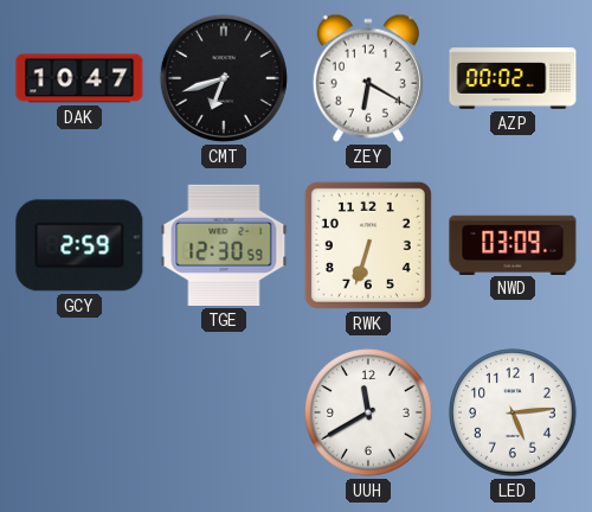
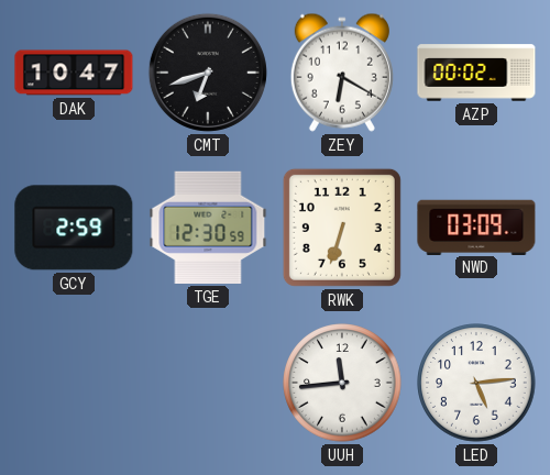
UUH: 11:40 -> 11:44 (342, 383)
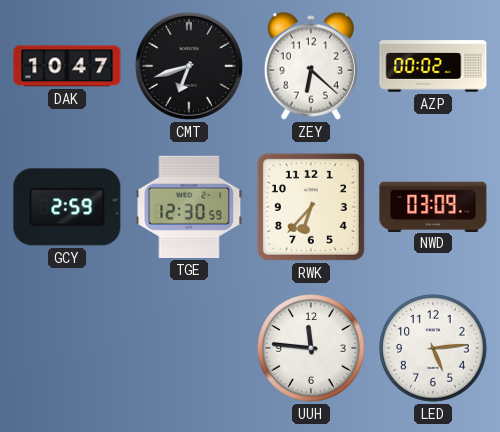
ZEY: 6:20 -> 6:22 (311, 66)
RWK: 6:33 -> 6:37 (311, 207)
UUH: 11:44 -> 11:46 (311, 348)
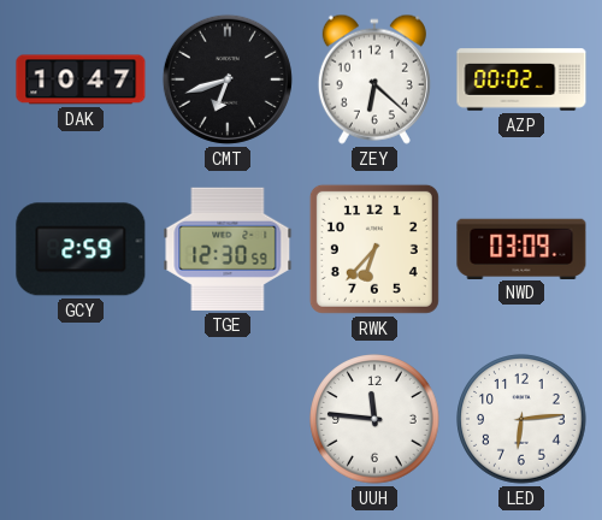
LED: 5:14 -> 6:14 (521, 419)
